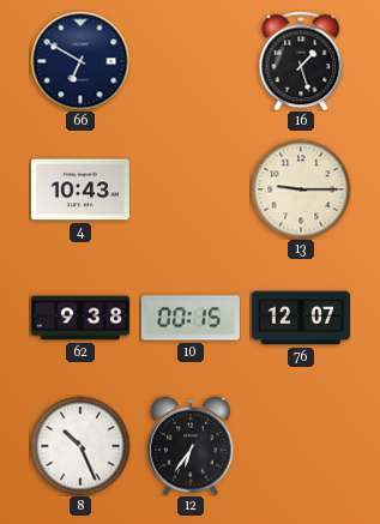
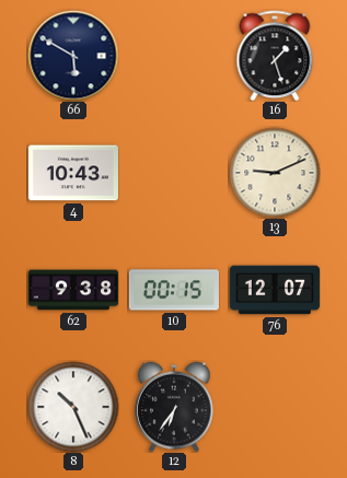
66: 6:50 -> 5:50 (73, 56)
13: 9:15 -> 9:11 (275, 173)
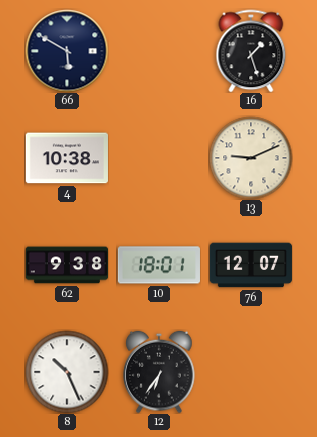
4: 10:43 -> 10:38 (67, 158)
10: 00:15 -> 18:01 (159, 265)
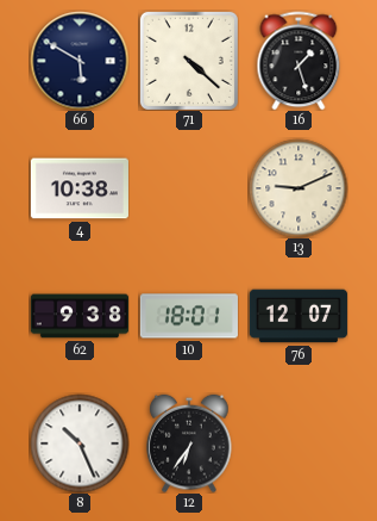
71: none -> 4:22 (189, 61)
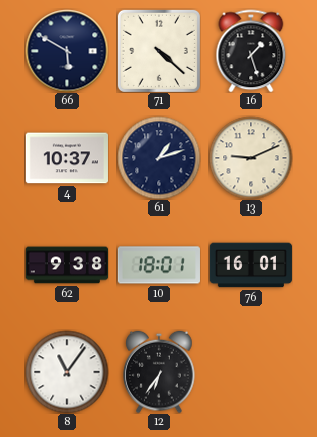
4: 10:38 -> 10:37 (67, 158)
61: none -> 1:12 (159, 158)
76: 12:07 -> 16:01 (251, 265)
8: 10:26 -> 11:06 (67, 372)
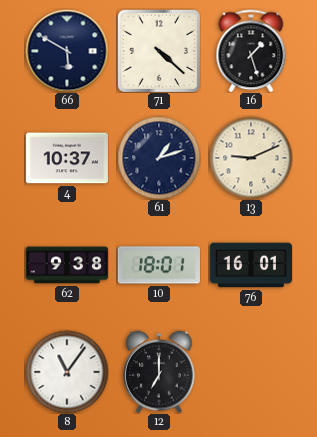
12: 6:36 -> 7:00 (159, 372)
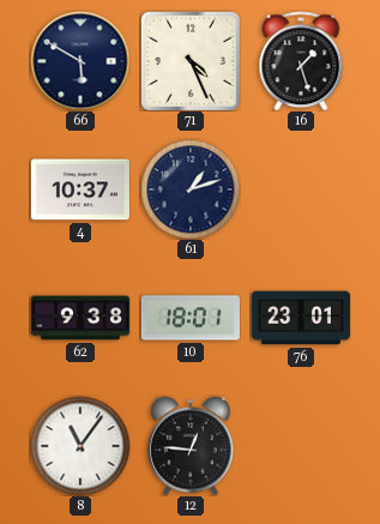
71: 4:22 -> 4:26 (191, 61)
13: 9:11 -> none (251, 158)
76: 16:01 -> 23:01 (301, 318)
12: 7:00 -> 12:46 (191, 446)
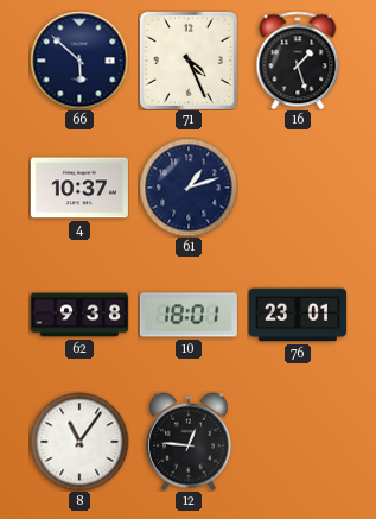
66: 5:50 -> 5:52 (79, 61)
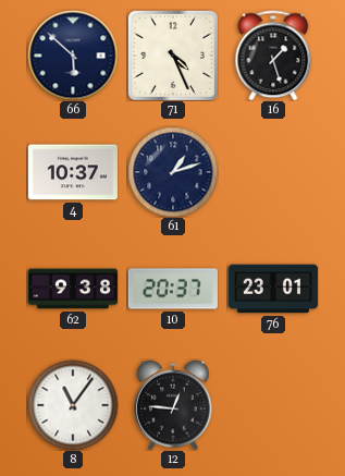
10: 18:01 -> 20:37 (173, 289)
